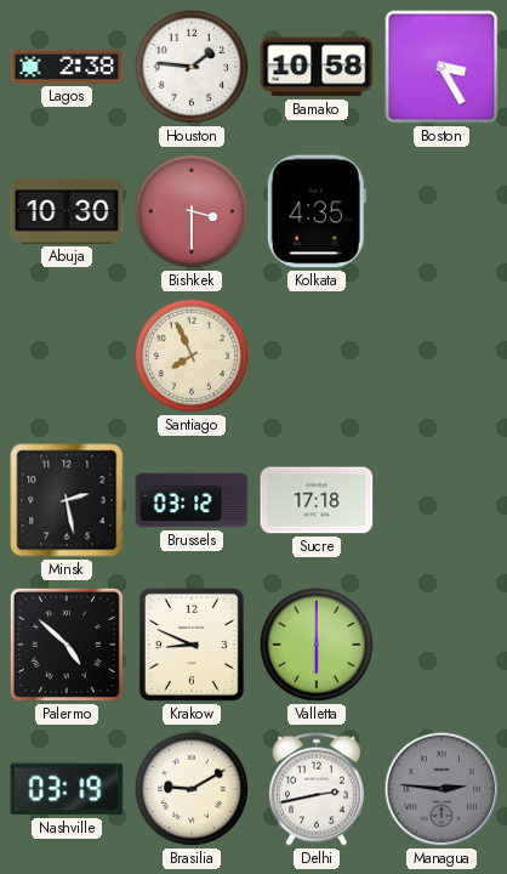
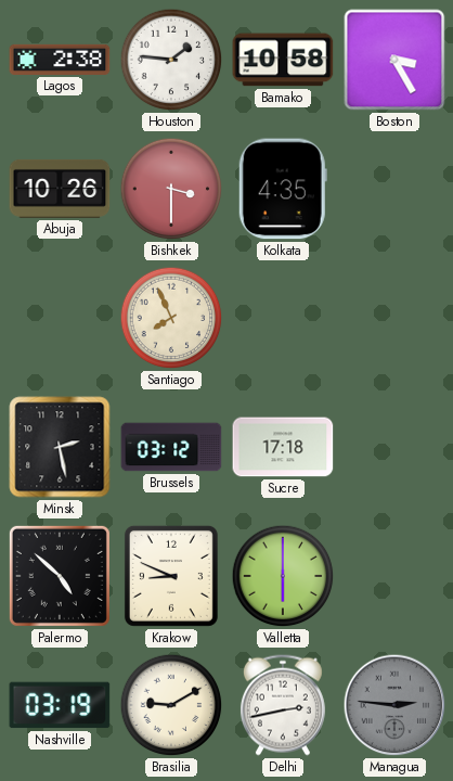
Abuja: 10:30 -> 10:26 (60, 189)
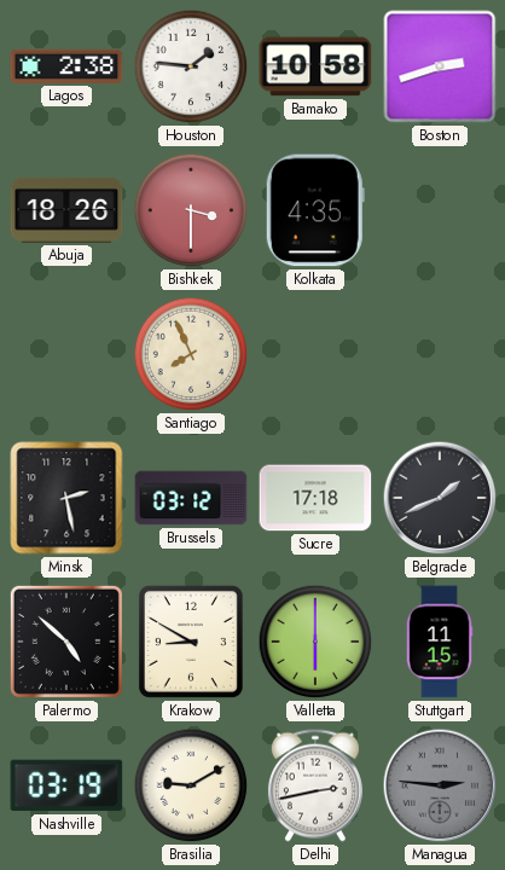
Boston: 3:25 -> 2:42 (440, 66)
Abuja: 10:26 -> 18:26 (66, 210)
Belgrade: none -> 1:41 (440, 498)
Krakow: 8:49 -> 8:50 (191, 642)
Stuttgart: none -> 11:15 (440, 642)
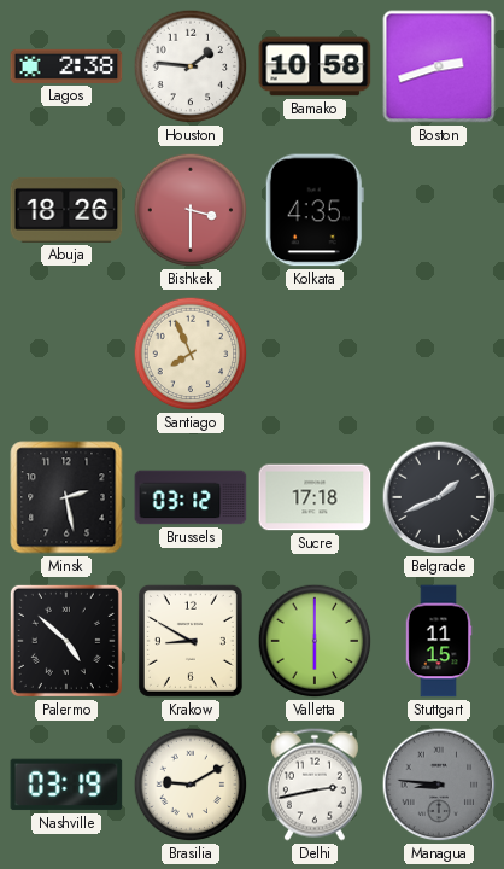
Managua: 2:46 -> 8:46 (439, 785)
